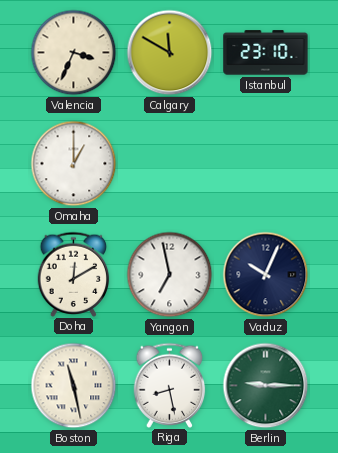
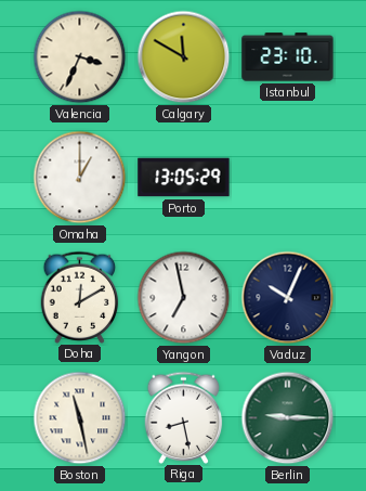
Porto: none -> 13:05 (184, 178)
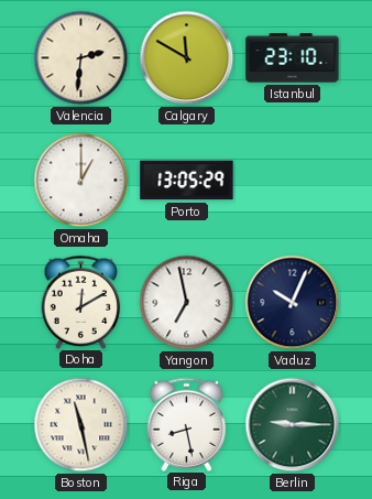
Valencia: 3:34 -> 2:31 (81, 58)
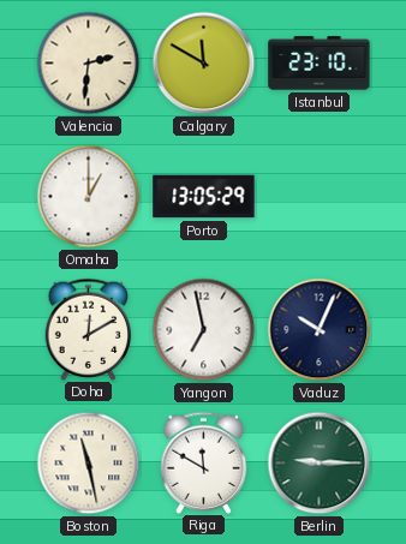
Riga: 8:28 -> 11:50 (204, 462)
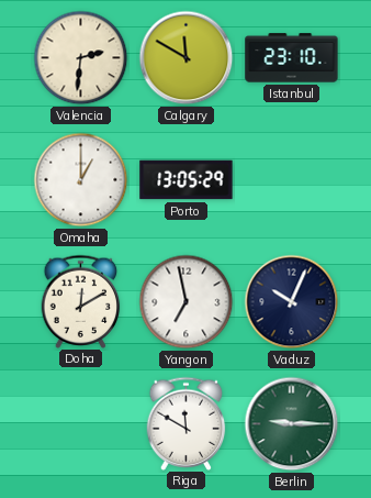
Boston: 11:28 -> none (89, 464)
